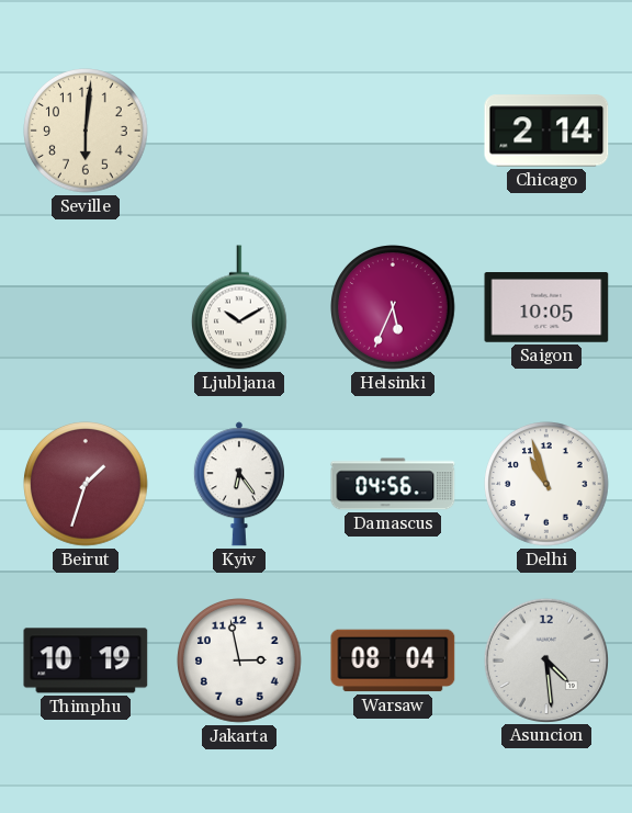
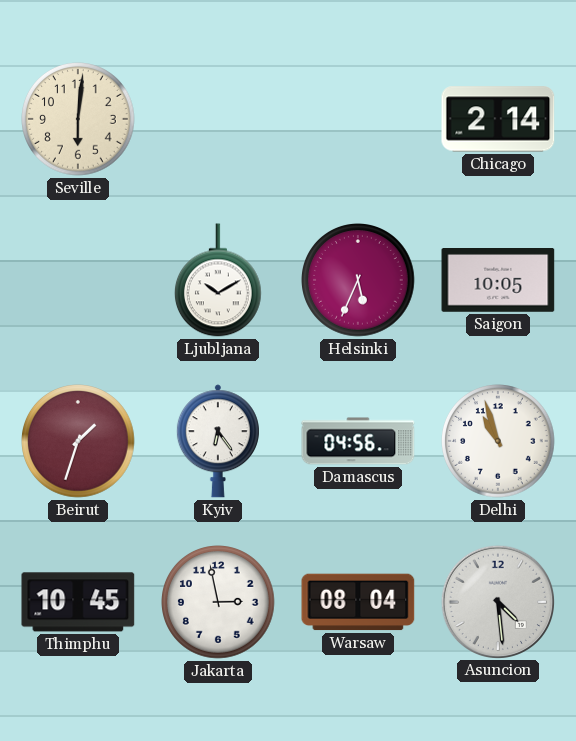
Thimphu: 10:19 -> 10:45 (78, 602)
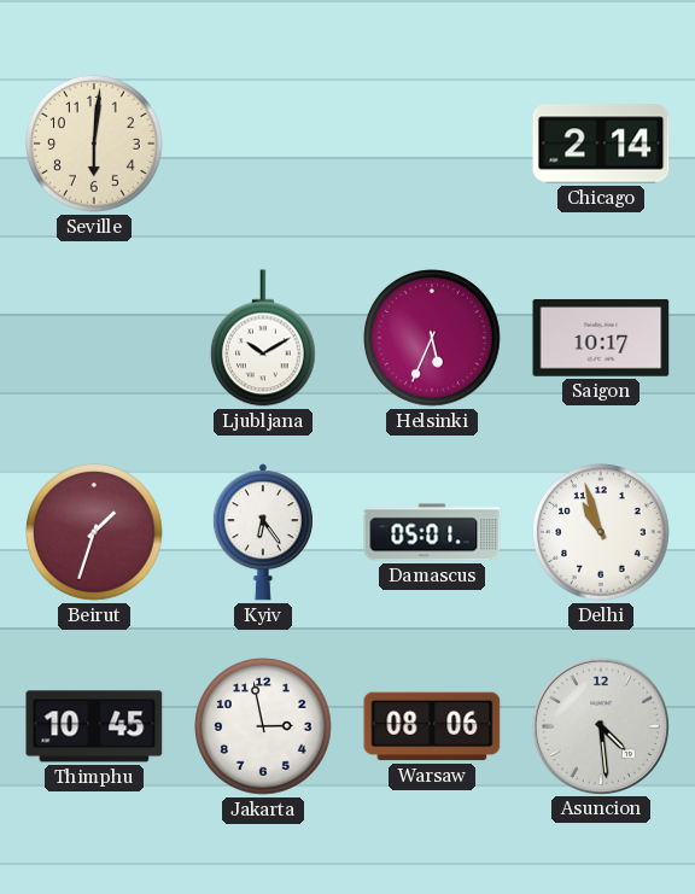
Saigon: 10:05 -> 10:17 (601, 339)
Damascus: 04:56 -> 05:01 (432, 532)
Warsaw: 08:04 -> 08:06 (432, 726)
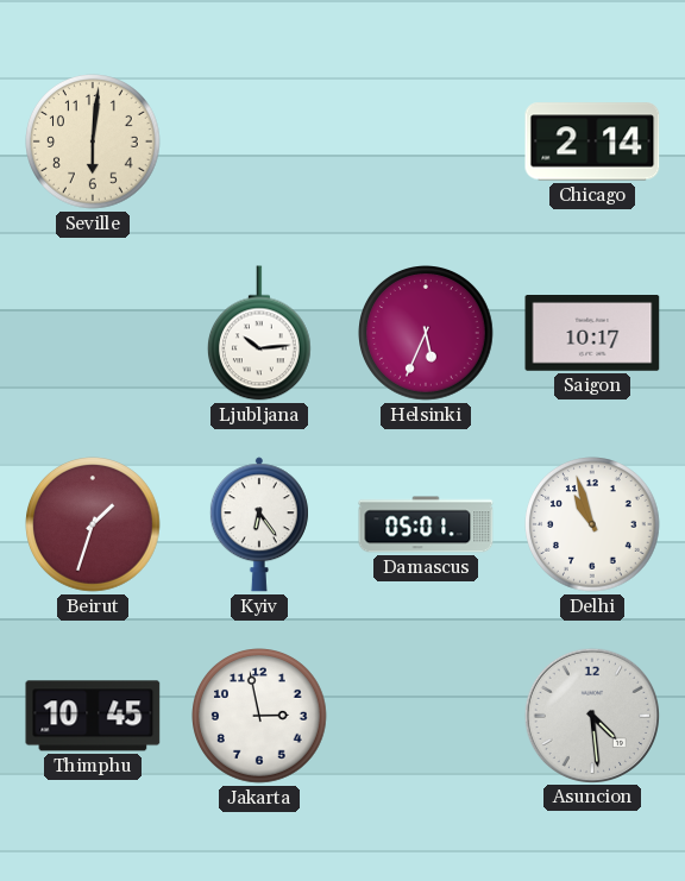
Ljubljana: 10:10 -> 10:14 (260, 333)
Warsaw: 08:06 -> none (432, 726)
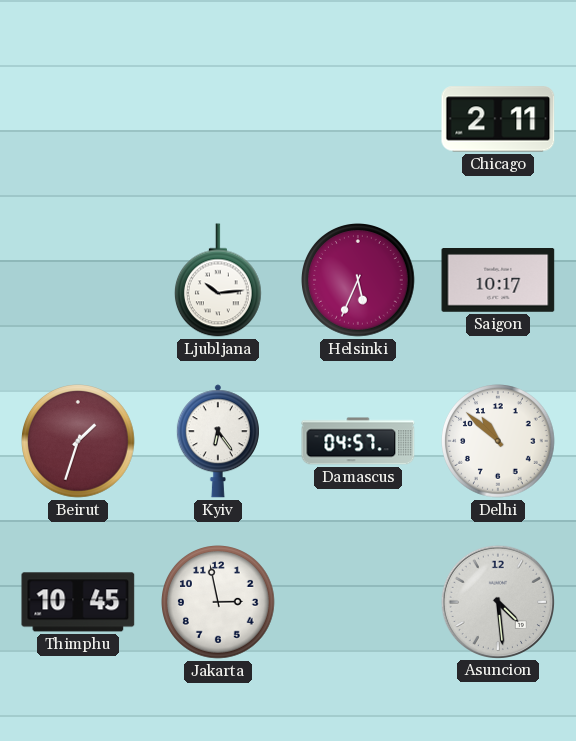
Seville: 6:01 -> none (94, 143)
Chicago: 2:14 -> 2:11 (498, 119)
Damascus: 05:01 -> 04:57 (358, 441)
Delhi: 10:57 -> 10:52 (499, 442)
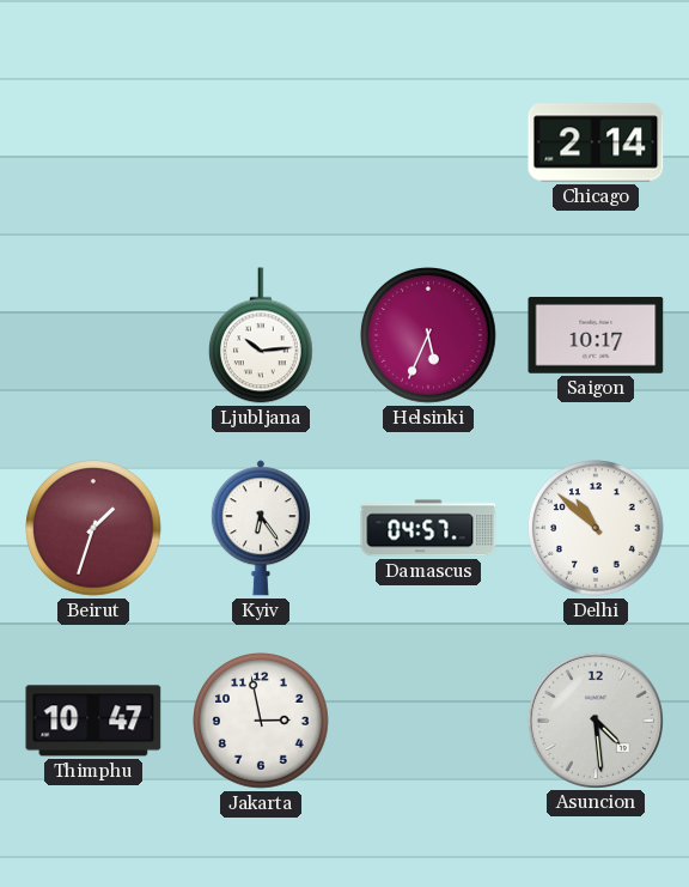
Chicago: 2:11 -> 2:14 (596, 142)
Thimphu: 10:45 -> 10:47 (93, 721)
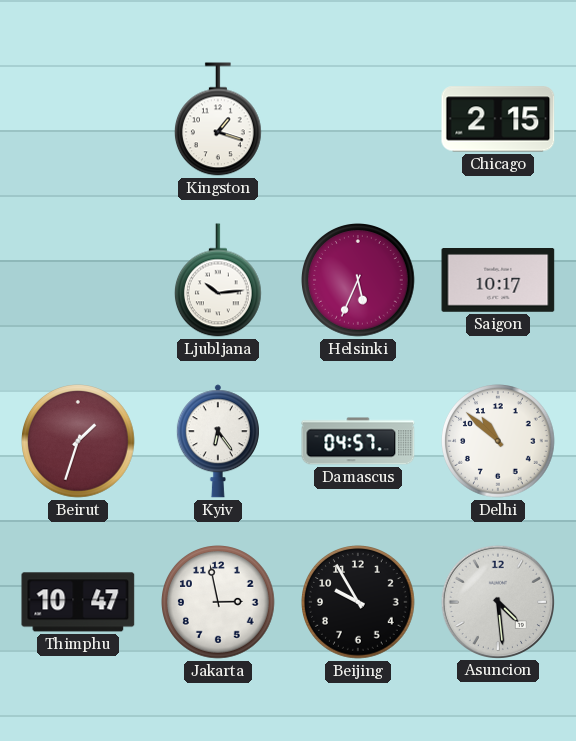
Kingston: none -> 1:18 (219, 119)
Chicago: 2:14 -> 2:15 (498, 119)
Beijing: none -> 9:55 (359, 603)
